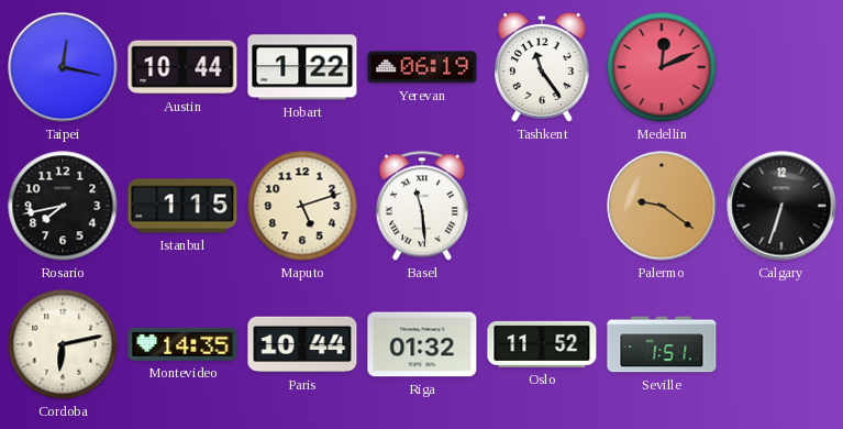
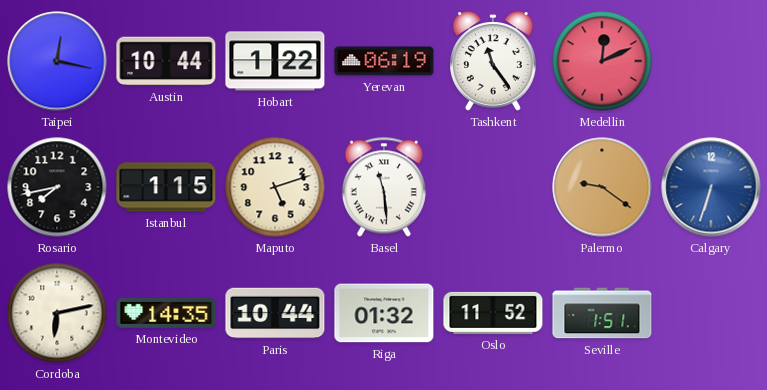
Calgary dial: black -> blue (711, 187)
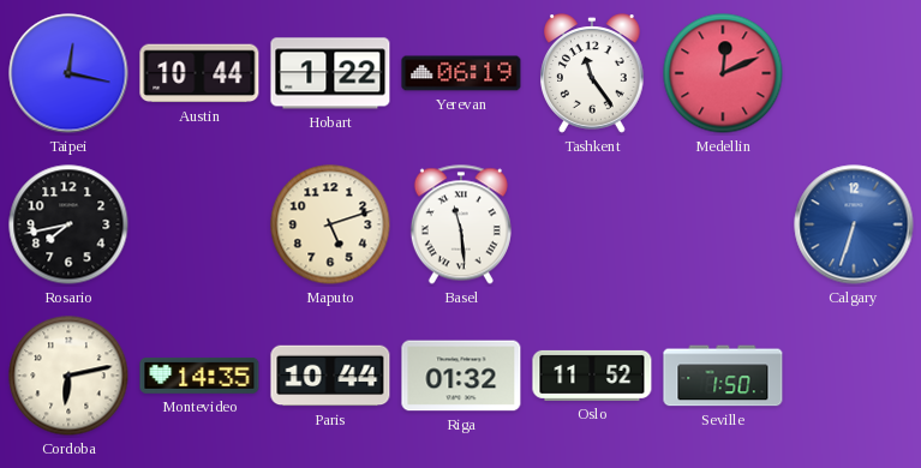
Istanbul: 1:15 -> none (166, 187)
Palermo: 9:21 -> none (602, 187)
Seville: 1:51 -> 1:50 (723, 376)
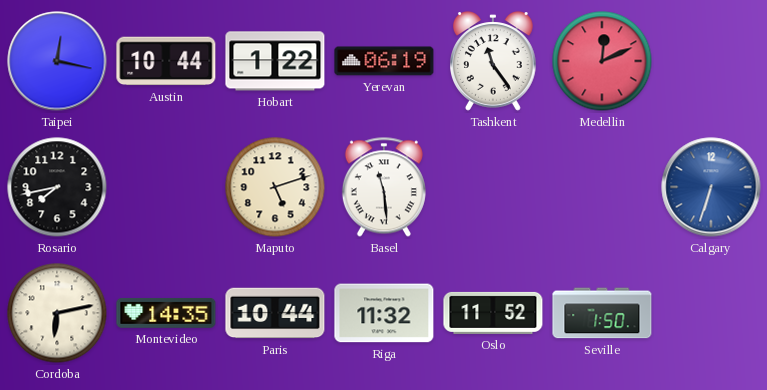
Riga: 01:32 -> 11:32 (384, 313)
